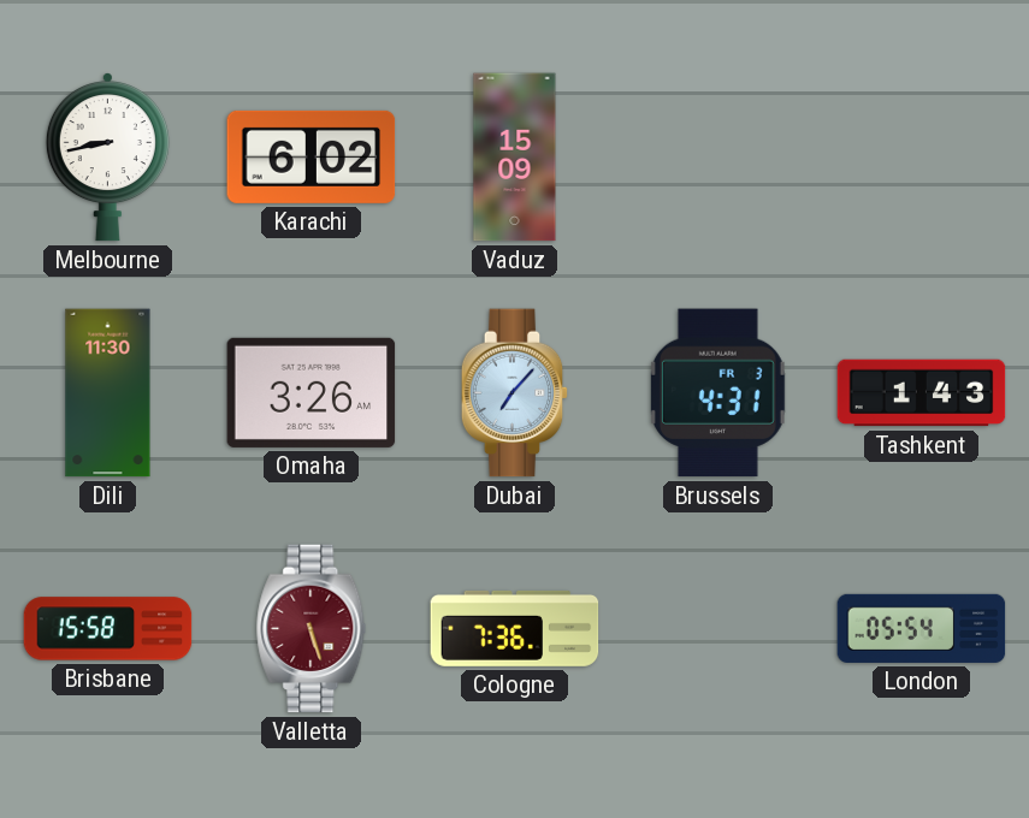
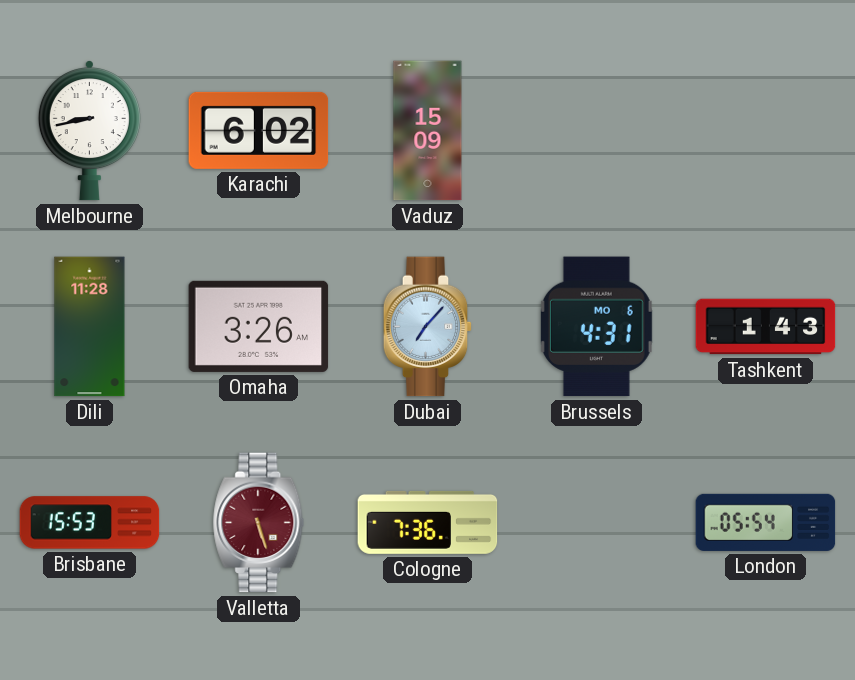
Dili: 11:30 -> 11:28 (90, 327)
Brussels date: FR 3 -> MO 6 (596, 327)
Brisbane: 15:58 -> 15:53 (90, 523)
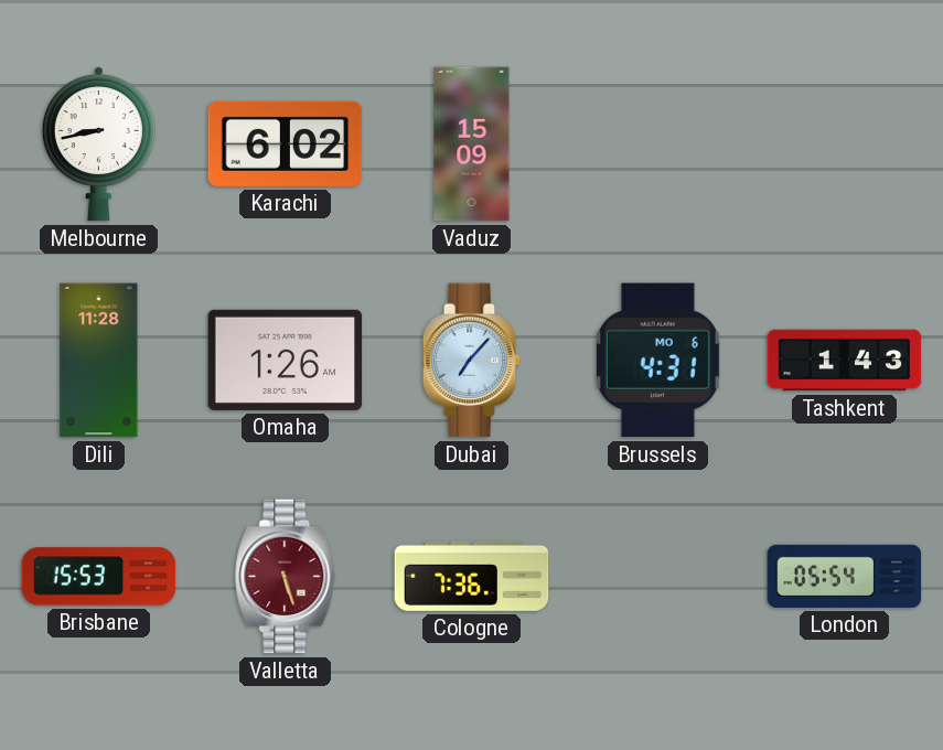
Omaha: 3:26 -> 1:26 (286, 360)
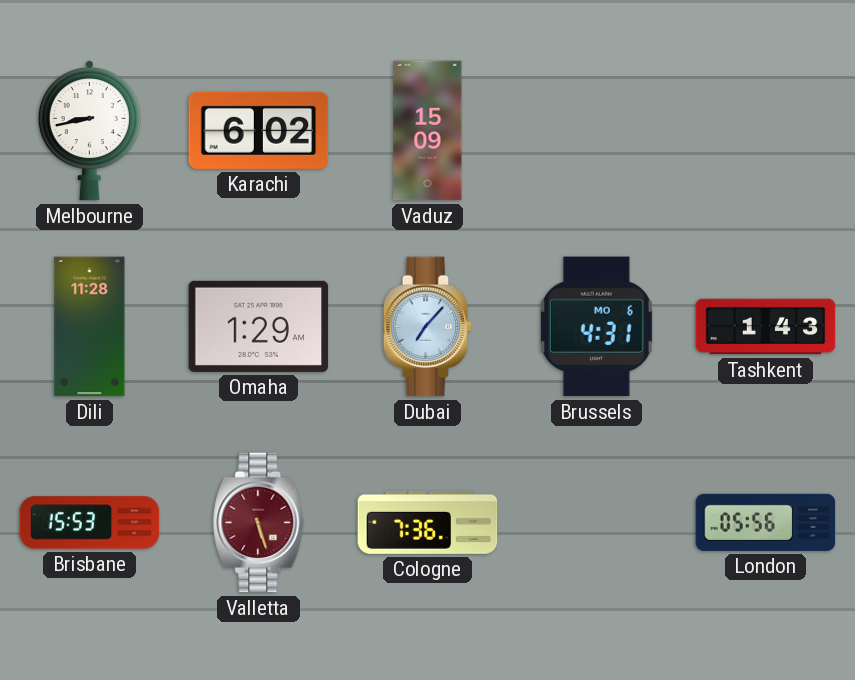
Omaha: 1:26 -> 1:29 (259, 326)
London: 05:54 -> 05:56 (766, 522)
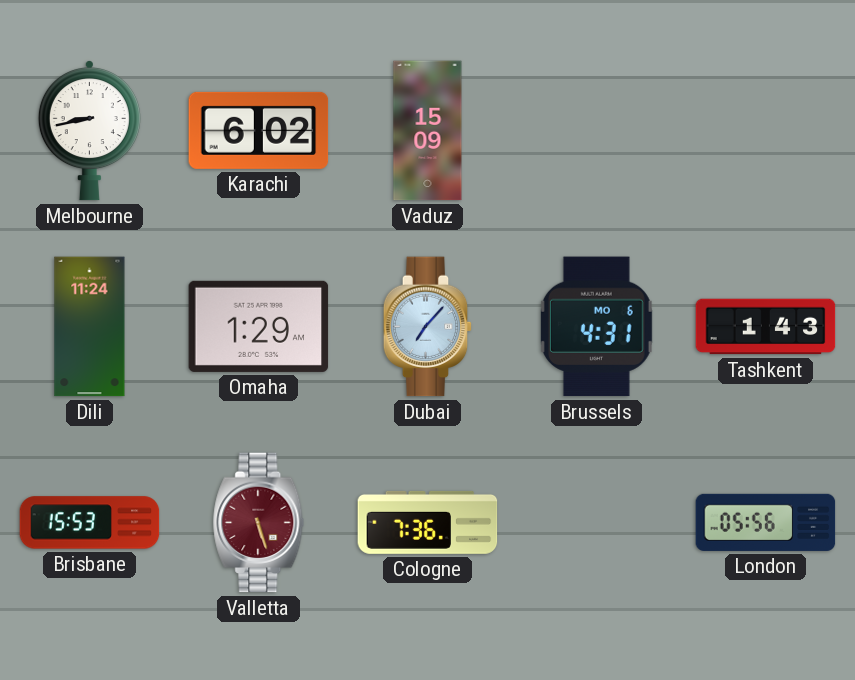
Dili: 11:28 -> 11:24 (90, 327)
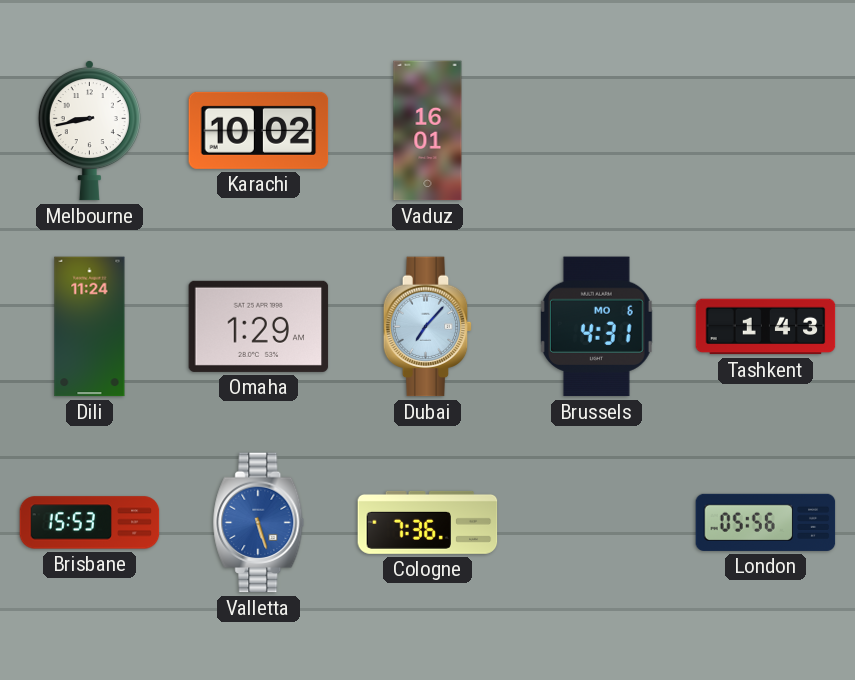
Karachi: 6:02 -> 10:02 (259, 130)
Vaduz: 15:09 -> 16:01 (428, 131)
Valletta dial: burgundy -> blue (259, 523)
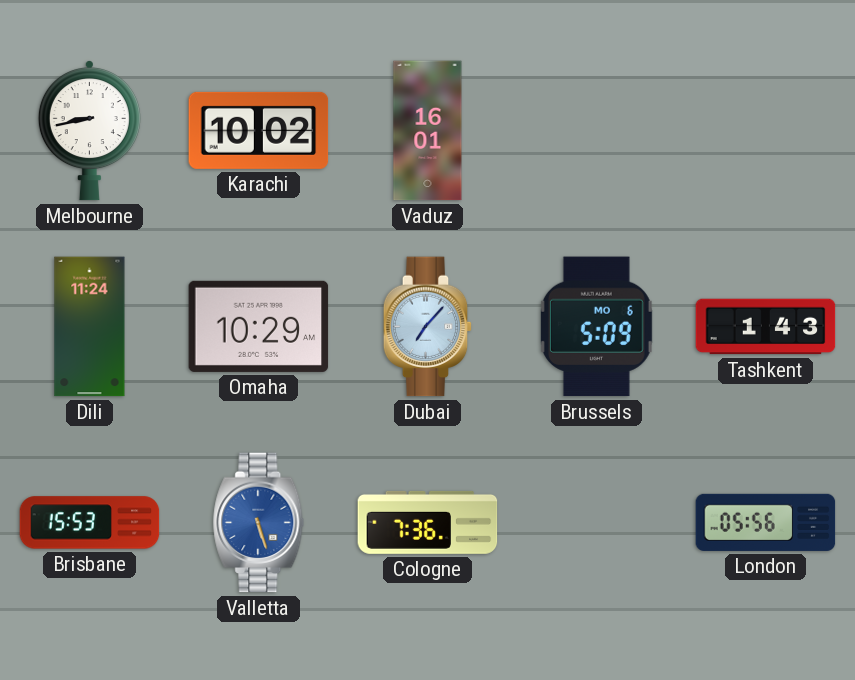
Omaha: 1:29 -> 10:29 (259, 326)
Brussels: 4:31 -> 5:09 (596, 327)
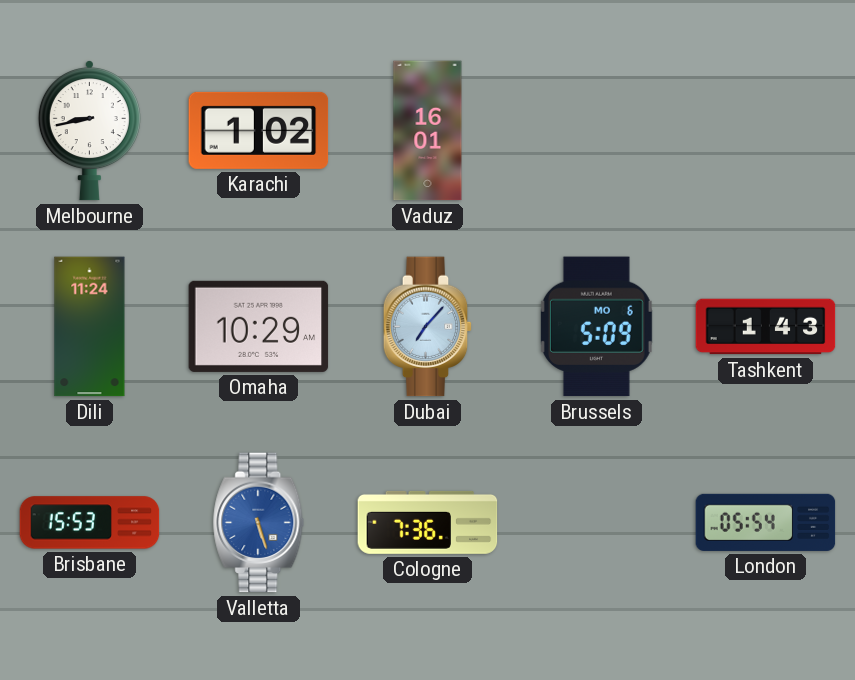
Karachi: 10:02 -> 1:02 (259, 130)
London: 05:56 -> 05:54 (766, 522)
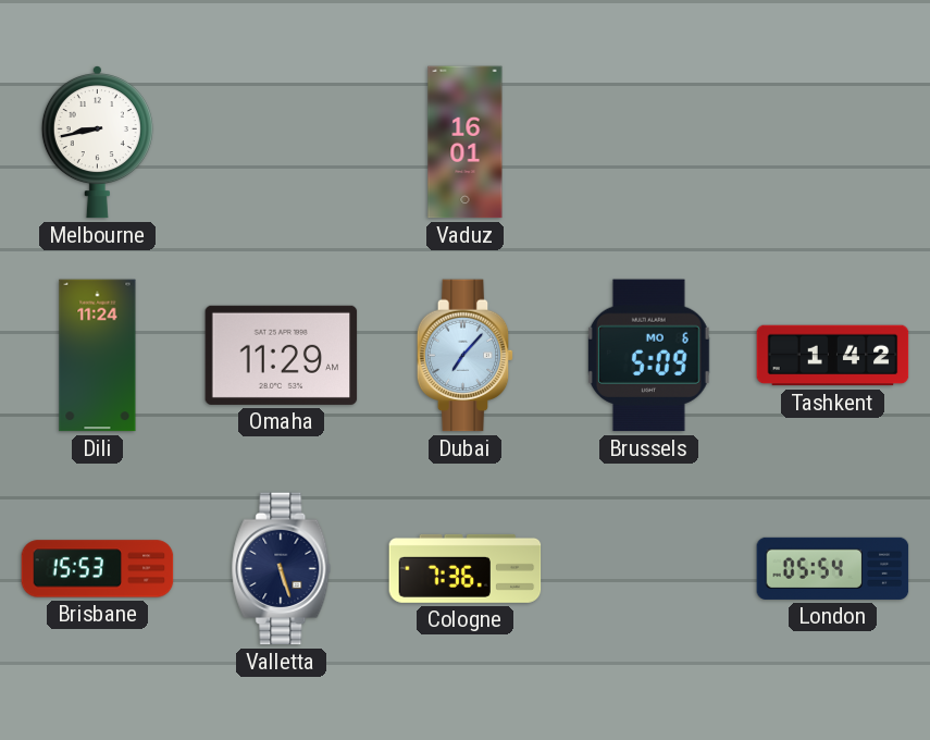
Karachi: 1:02 -> none (259, 130)
Omaha: 10:29 -> 11:29 (282, 355)
Tashkent: 1:43 -> 1:42 (833, 356)
Valletta dial: blue -> navy (282, 569)
